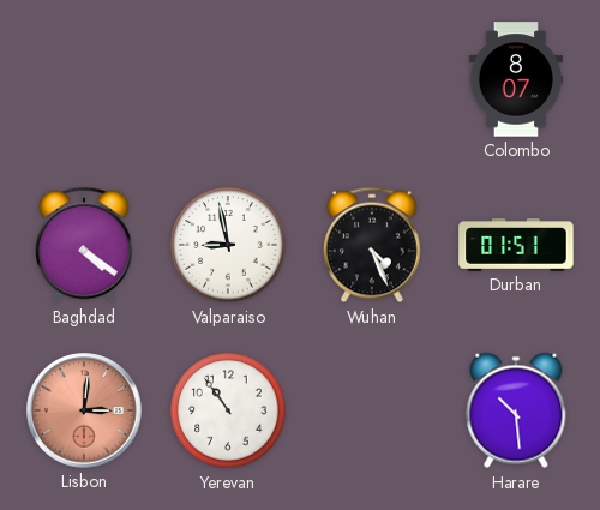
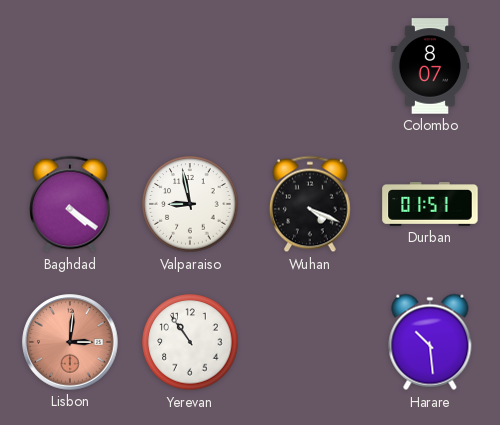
Wuhan: 4:26 -> 4:19 (310, 204)
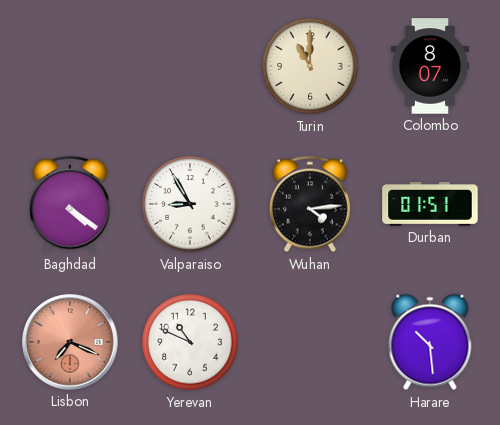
Turin: none -> 11:00 (310, 66)
Valparaiso: 8:58 -> 8:55 (190, 204)
Wuhan: 4:19 -> 4:14 (310, 204)
Lisbon: 3:01 -> 7:19 (70, 342)
Yerevan: 10:54 -> 10:49 (190, 342)
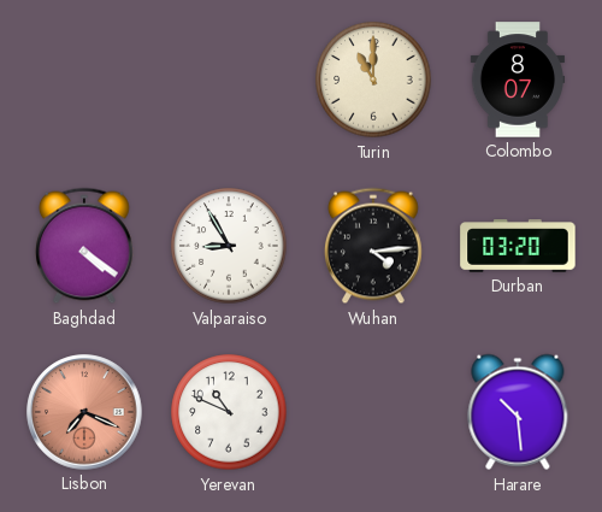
Durban: 01:51 -> 03:20 (518, 247)
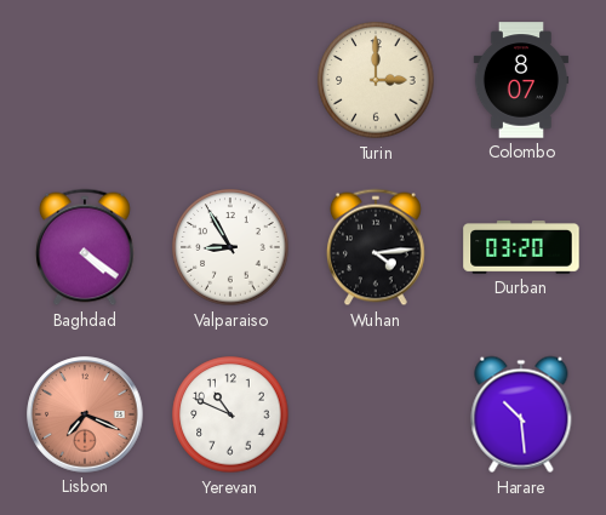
Turin: 11:00 -> 3:00 (376, 80)
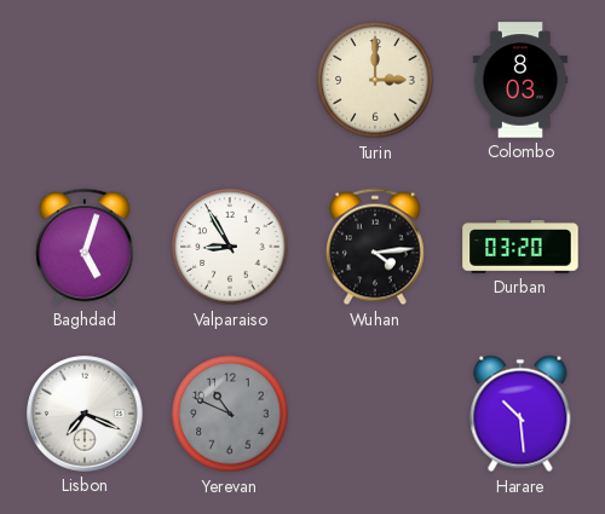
Colombo: 8:07 -> 8:03 (520, 80)
Baghdad: 4:21 -> 5:03 (85, 247)
Lisbon dial: salmon -> white (85, 414)
Yerevan dial: white -> grey (230, 414)
